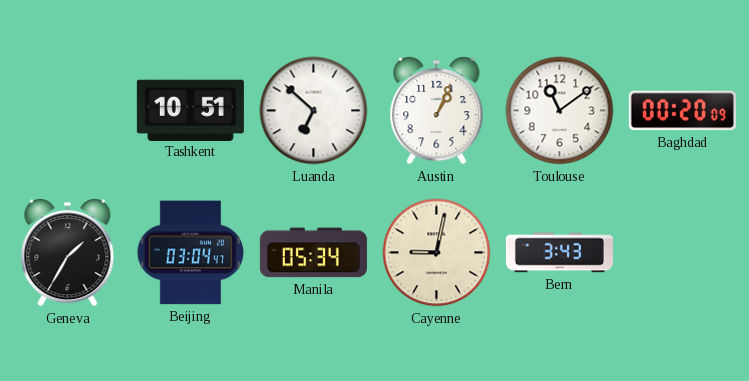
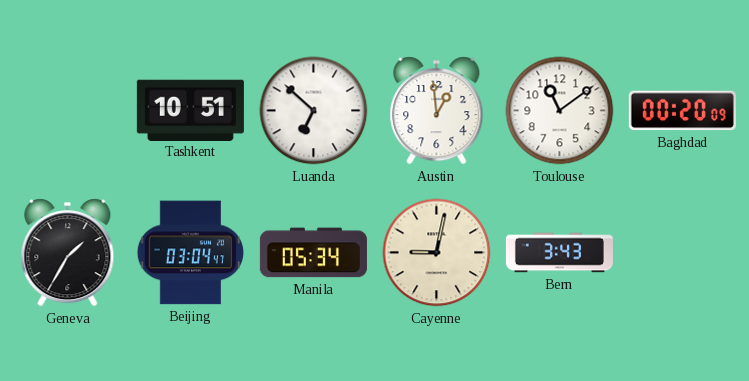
Austin: 1:04 -> 12:59 (437, 111)
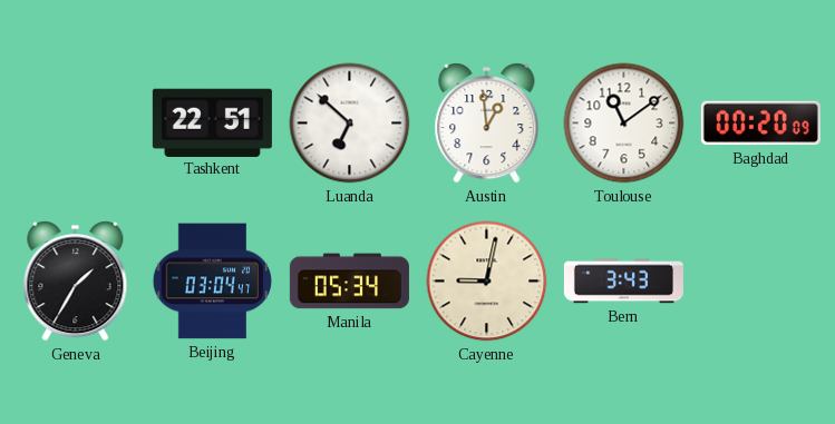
Tashkent: 10:51 -> 22:51 (212, 122)
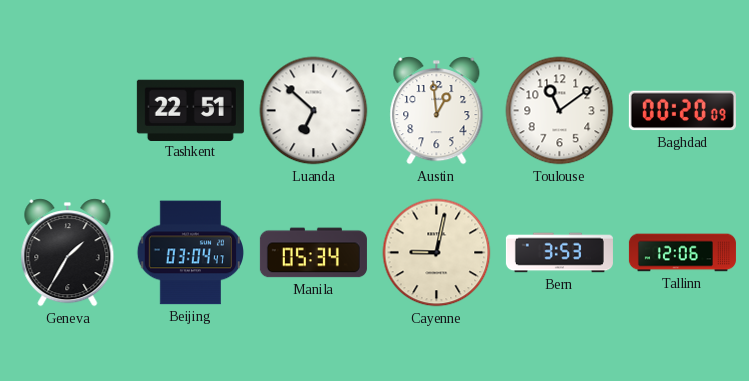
Bern: 3:43 -> 3:53 (559, 253)
Tallinn: none -> 12:06 (682, 253)
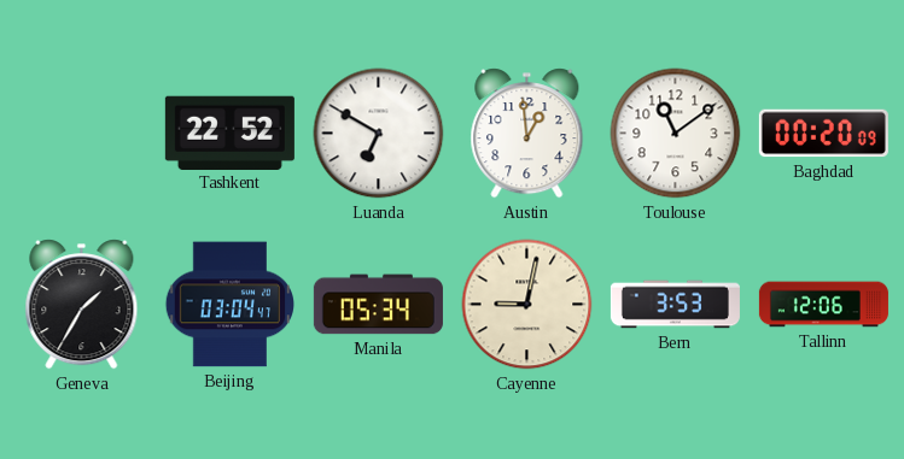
Tashkent: 22:51 -> 22:52 (229, 133)
Luanda: 6:52 -> 6:50 (379, 134)
